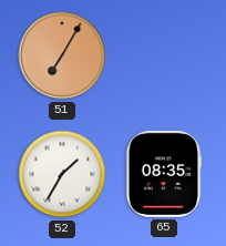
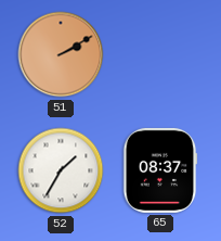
51: 7:05 -> 2:10 (61, 54)
65: 08:35 -> 08:37 (160, 170)
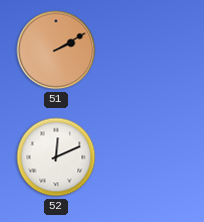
52: 1:35 -> 12:11 (56, 157)
65: 08:37 -> none (160, 170)
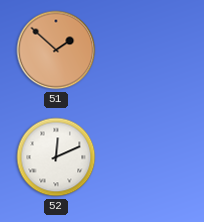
51: 2:10 -> 1:52 (56, 50)
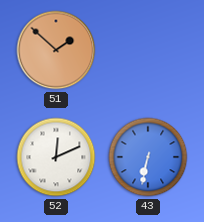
43: none -> 6:32 (148, 157)
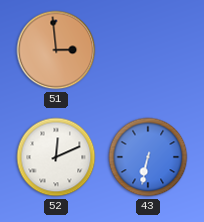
51: 1:52 -> 2:59 (56, 50)
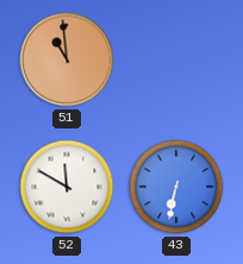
51: 2:59 -> 10:59 (67, 59)
52: 12:11 -> 11:50 (67, 187)
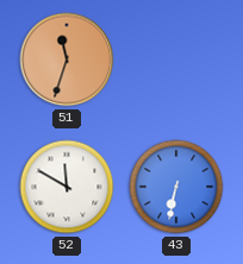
51: 10:59 -> 11:33 (67, 59)
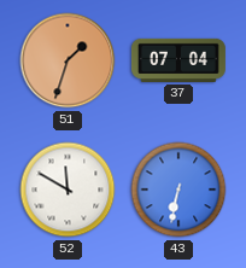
51: 11:33 -> 1:33 (68, 60)
37: none -> 07:04 (178, 60)
